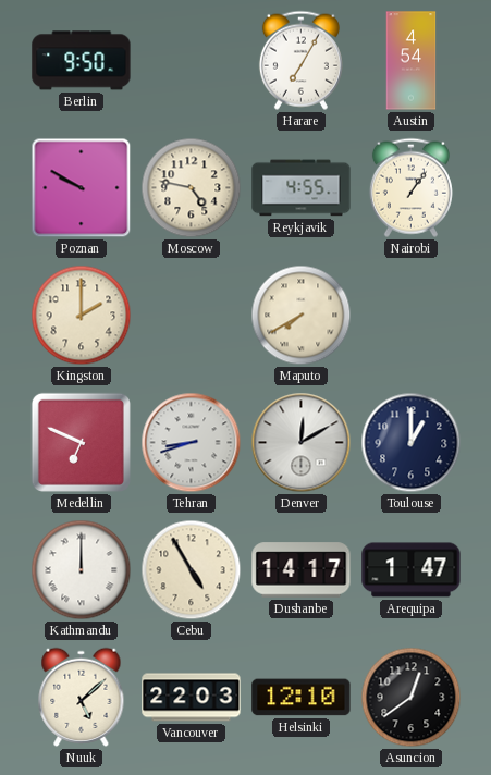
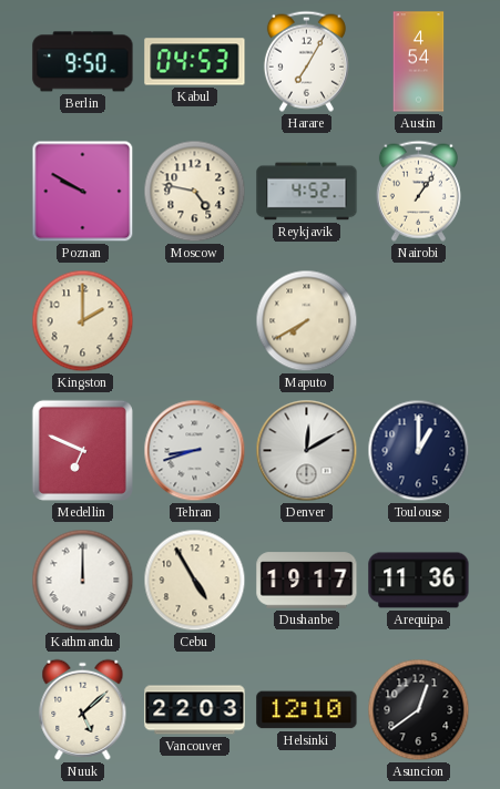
Kabul: none -> 04:53 (195, 62)
Reykjavik: 4:55 -> 4:52 (307, 192)
Dushanbe: 14:17 -> 19:17 (307, 581)
Arequipa: 1:47 -> 11:36 (419, 581)
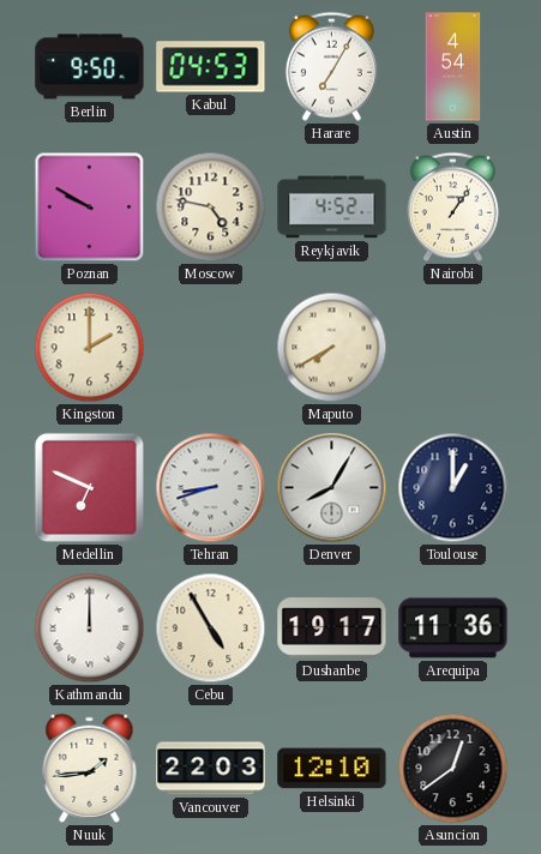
Denver: 12:10 -> 8:05 (332, 488)
Nuuk: 5:08 -> 1:44 (90, 768)
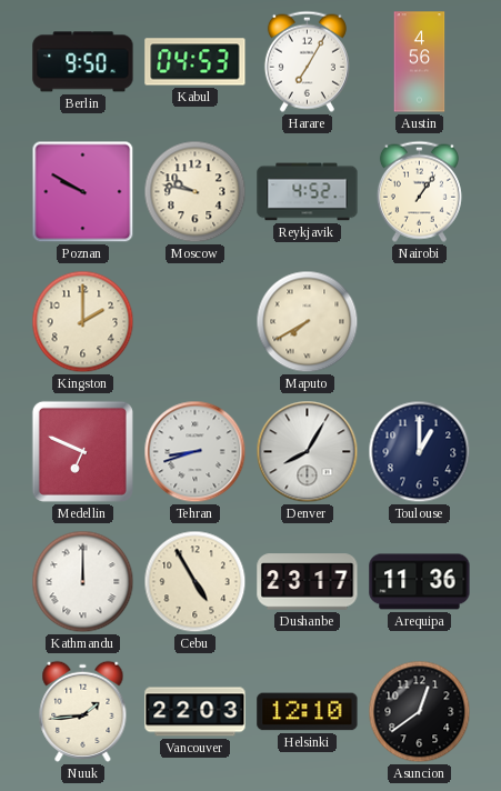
Austin: 4:54 -> 4:56 (420, 62)
Moscow: 4:47 -> 9:47 (196, 192)
Dushanbe: 19:17 -> 23:17 (308, 582)
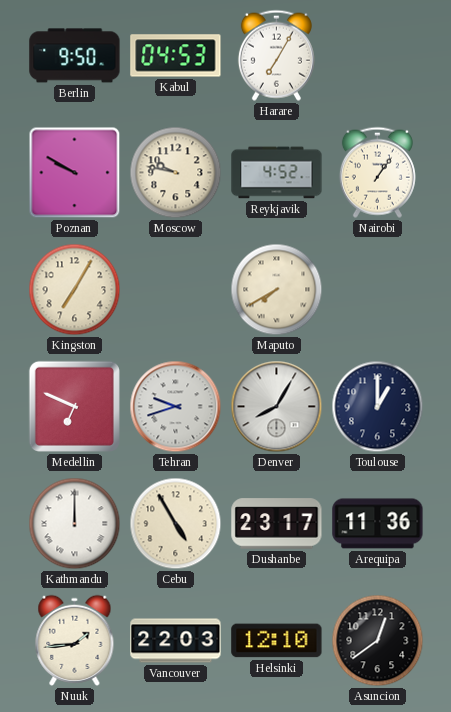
Austin: 4:56 -> none (420, 62)
Kingston: 2:00 -> 7:05 (75, 290)
Tehran: 8:42 -> 9:42 (176, 407)
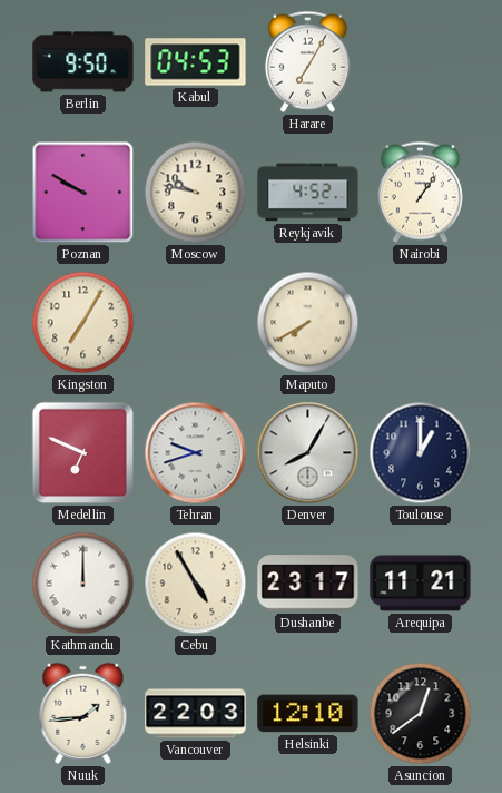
Arequipa: 11:36 -> 11:21 (421, 584)
